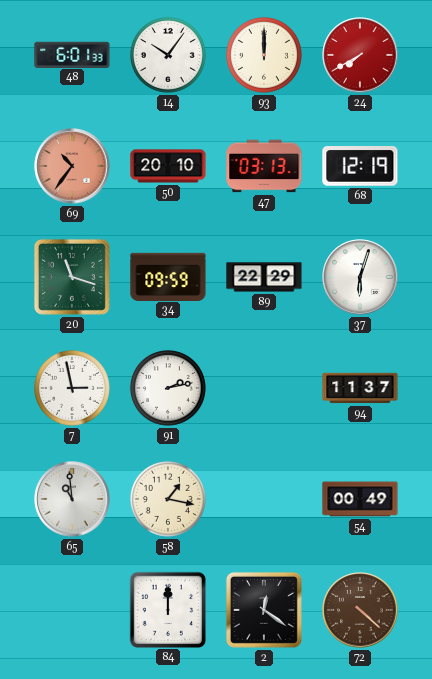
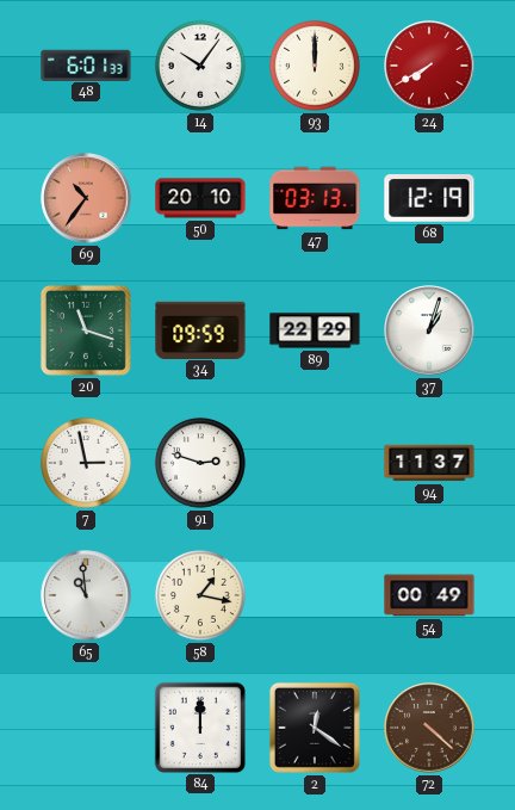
37: 6:03 -> 1:03 (429, 330)
91: 2:13 -> 2:48 (200, 463)
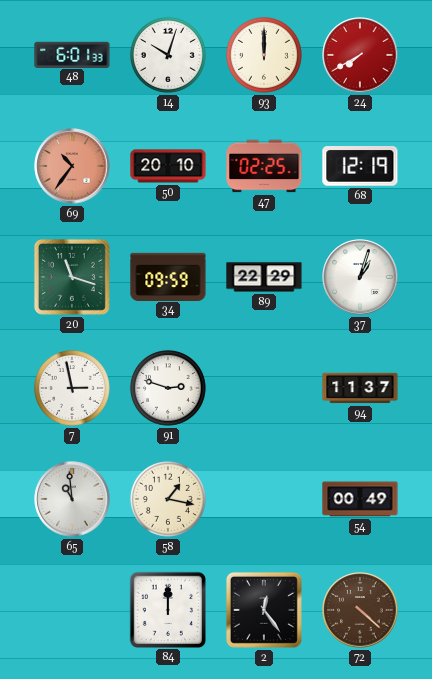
14: 10:06 -> 10:03 (168, 55)
47: 03:13 -> 02:25 (264, 166)
2: 12:21 -> 12:24 (264, 610)
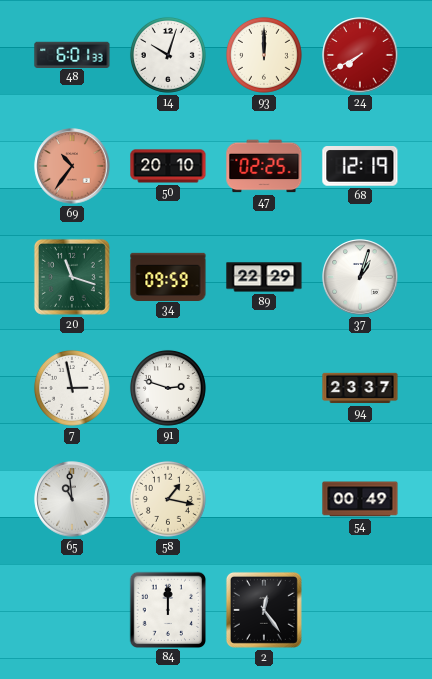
94: 11:37 -> 23:37 (360, 388)
72: 4:22 -> none (360, 610)
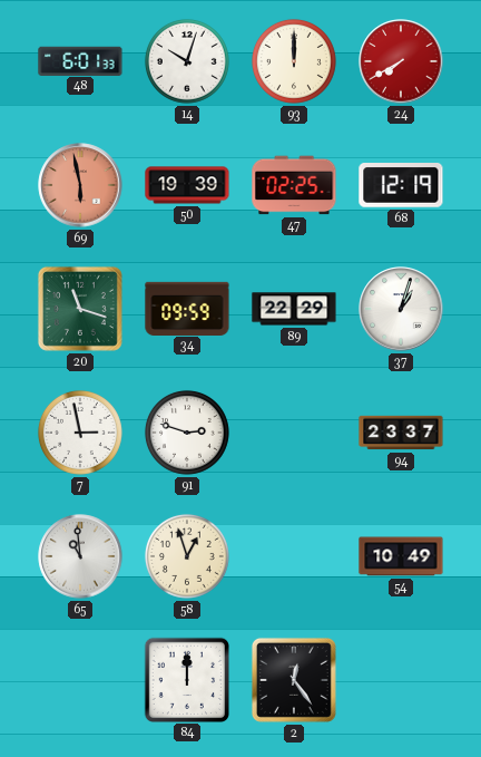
69: 10:36 -> 5:58 (80, 185)
50: 20:10 -> 19:39 (187, 185)
58: 1:17 -> 12:57 (187, 556)
54: 00:49 -> 10:49 (401, 556)
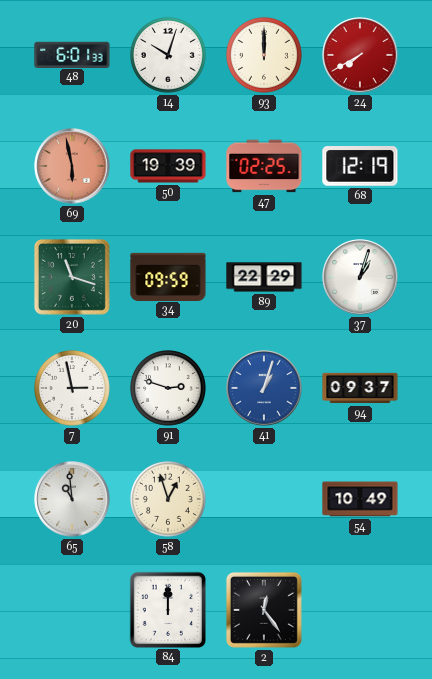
41: none -> 1:03 (264, 388)
94: 23:37 -> 09:37 (360, 388)
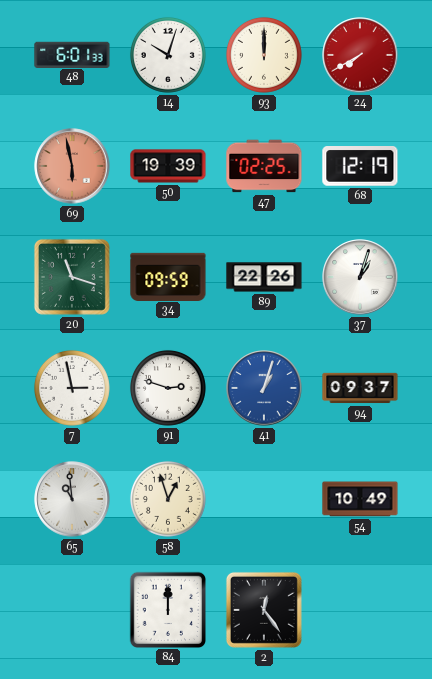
89: 22:29 -> 22:26 (264, 277)
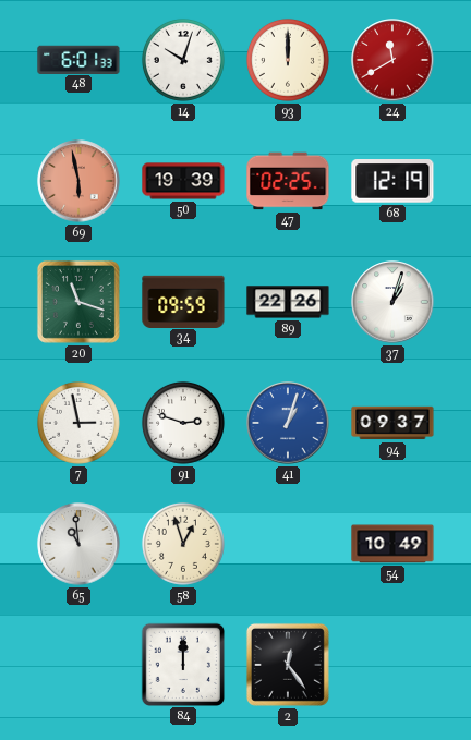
24: 7:40 -> 11:40 (392, 60)
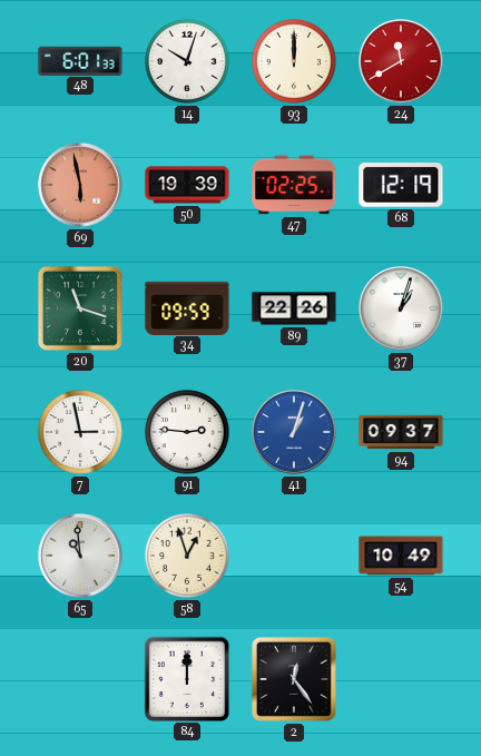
91: 2:48 -> 2:46 (187, 432)
